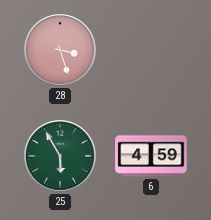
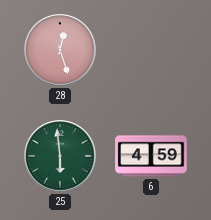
28: 3:27 -> 12:27 (60, 50)
25: 5:55 -> 5:59 (60, 156)
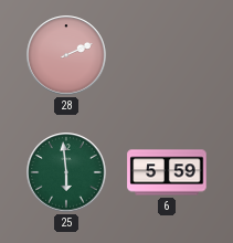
28: 12:27 -> 2:11 (66, 55)
6: 4:59 -> 5:59 (167, 172)
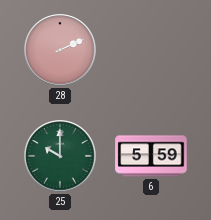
25: 5:59 -> 10:00 (60, 156)
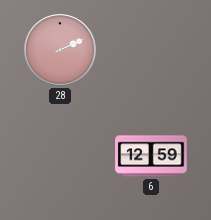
25: 10:00 -> none (60, 156)
6: 5:59 -> 12:59 (151, 156)
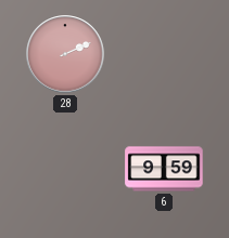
6: 12:59 -> 9:59 (164, 169)
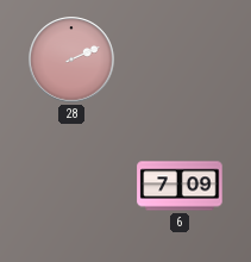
6: 9:59 -> 7:09 (180, 186)
